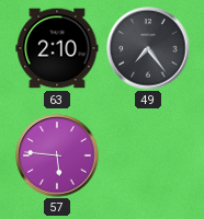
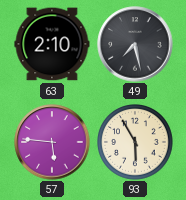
49: 7:24 -> 7:28 (135, 44)
93: none -> 5:55 (136, 143)
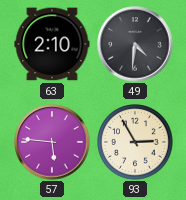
49: 7:28 -> 4:31 (135, 44)
93: 5:55 -> 2:55 (136, 143)
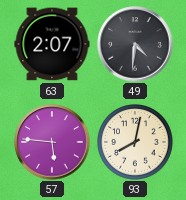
63: 2:10 -> 2:07 (52, 44)
93: 2:55 -> 8:02 (136, 143)
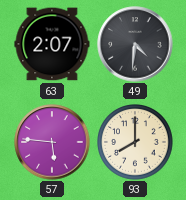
93: 8:02 -> 8:00 (136, 143)
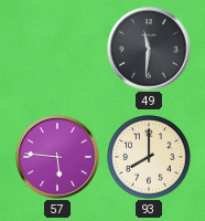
63: 2:07 -> none (52, 44)
49: 4:31 -> 11:31 (149, 49)
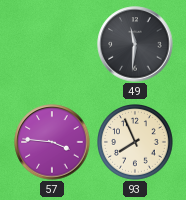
57: 5:46 -> 3:46 (52, 142)
93: 8:00 -> 7:56 (136, 143)
